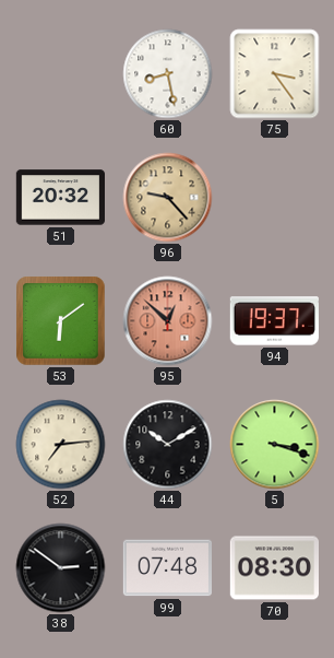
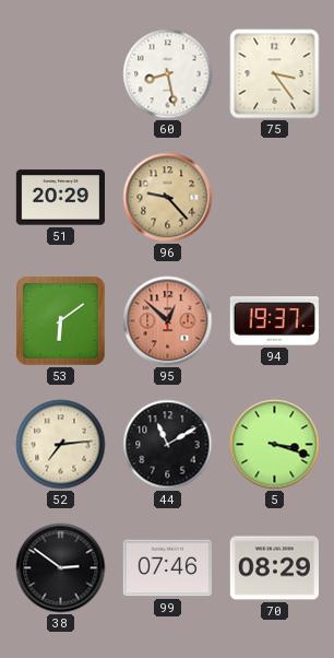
51: 20:32 -> 20:29 (60, 198)
44: 10:10 -> 11:10 (168, 445)
99: 07:48 -> 07:46 (167, 568)
70: 08:30 -> 08:29 (274, 568)
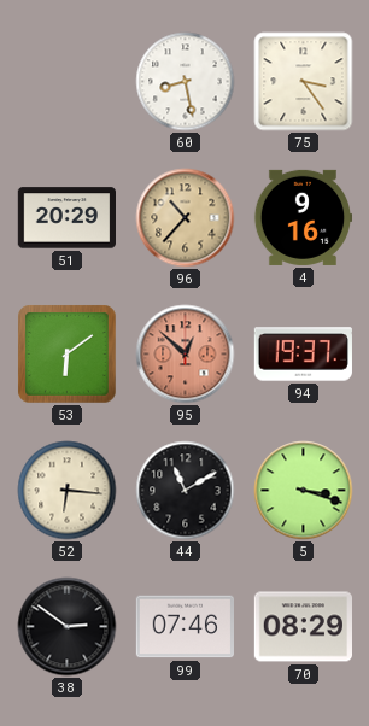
96: 9:23 -> 10:37 (186, 218)
4: none -> 9:16 (301, 217)
52: 7:14 -> 6:16 (68, 491)
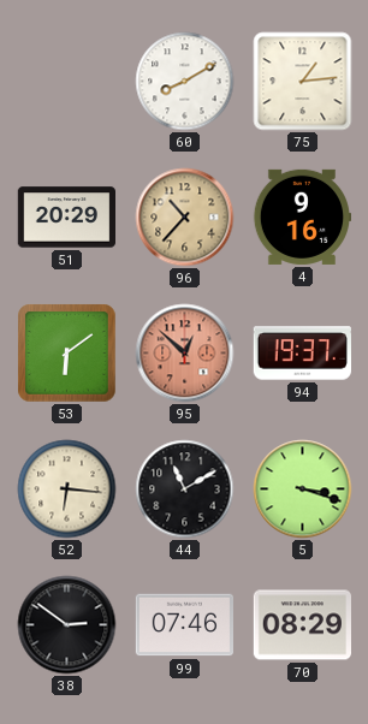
60: 8:28 -> 8:10 (185, 82)
75: 3:24 -> 1:14 (303, 82)
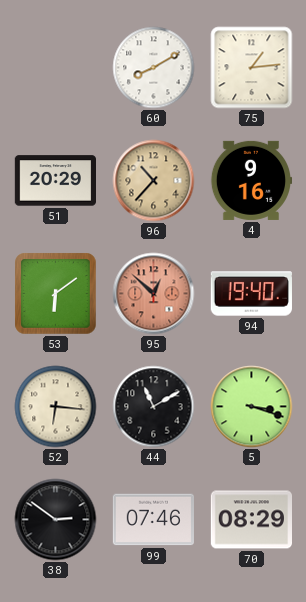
94: 19:37 -> 19:40 (251, 294)
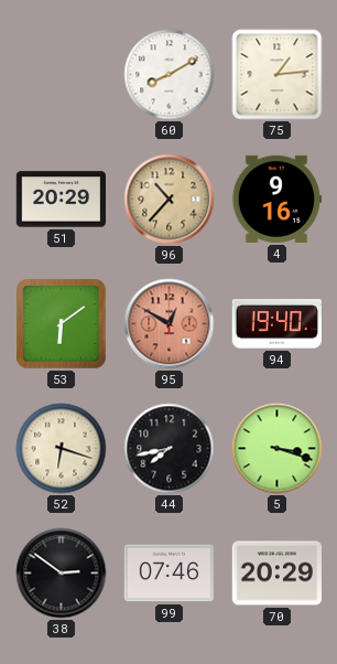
95: 12:52 -> 12:50 (170, 324)
52: 6:16 -> 6:18 (62, 449)
44: 11:10 -> 7:43 (170, 449)
70: 08:29 -> 20:29 (276, 574)
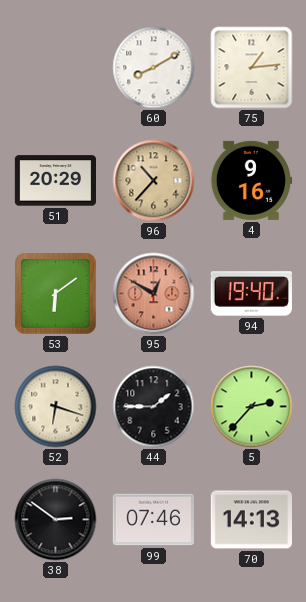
44: 7:43 -> 1:45 (154, 407)
5: 3:18 -> 2:37 (252, 407)
70: 20:29 -> 14:13 (251, 520)
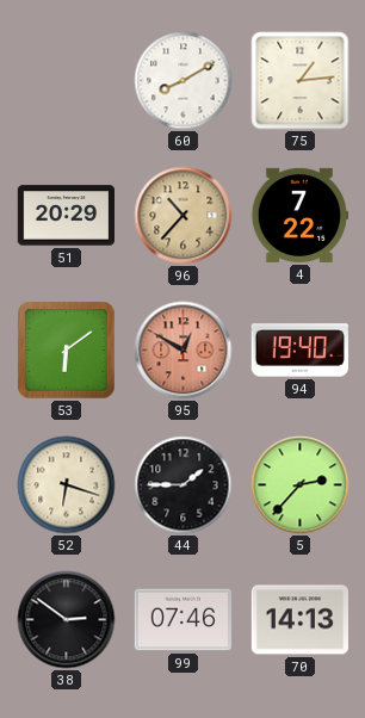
4: 9:16 -> 7:22 (298, 215)
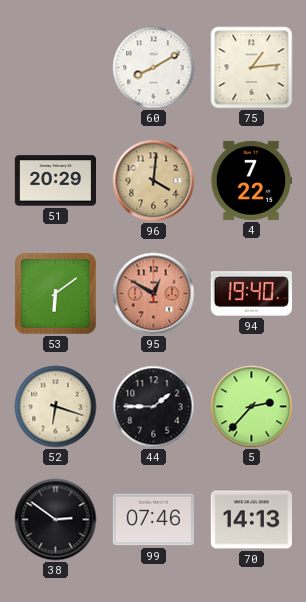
96: 10:37 -> 4:01 (154, 181)
